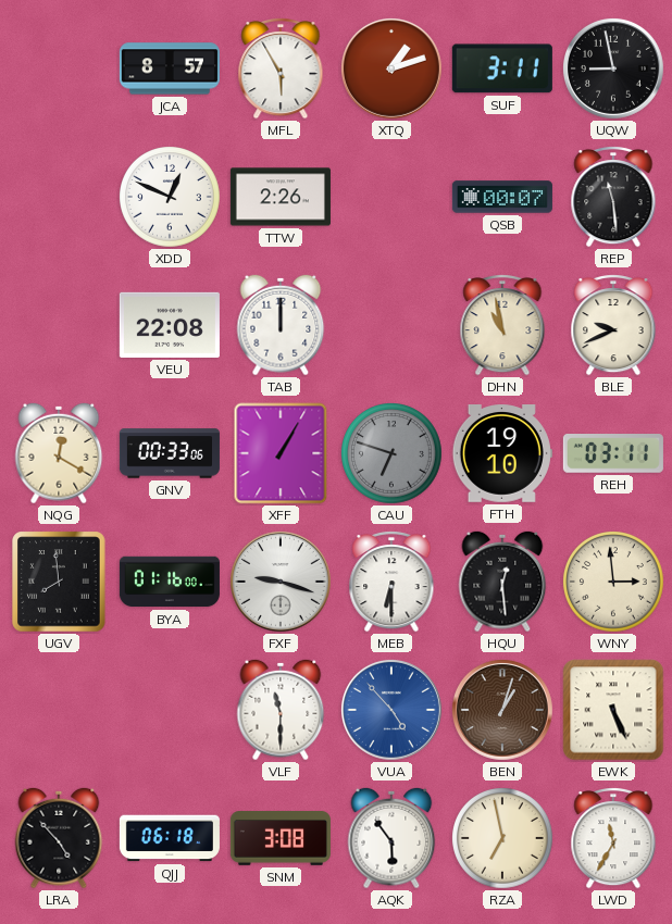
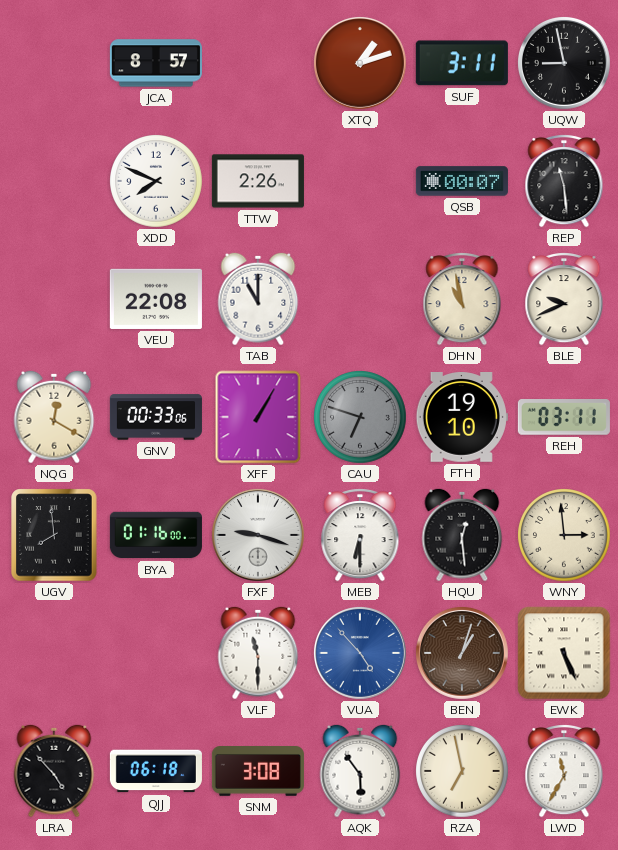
MFL: 5:55 -> none (281, 70)
XDD: 12:49 -> 7:49 (157, 182)
TAB: 12:00 -> 11:00 (258, 299)
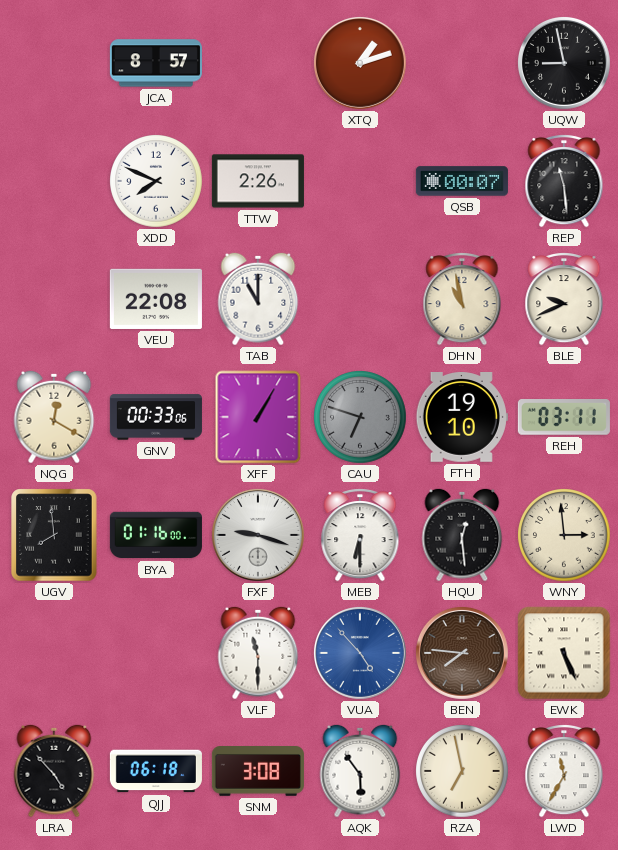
SUF: 3:11 -> none (462, 63)
BEN: 1:03 -> 7:46 (462, 653)
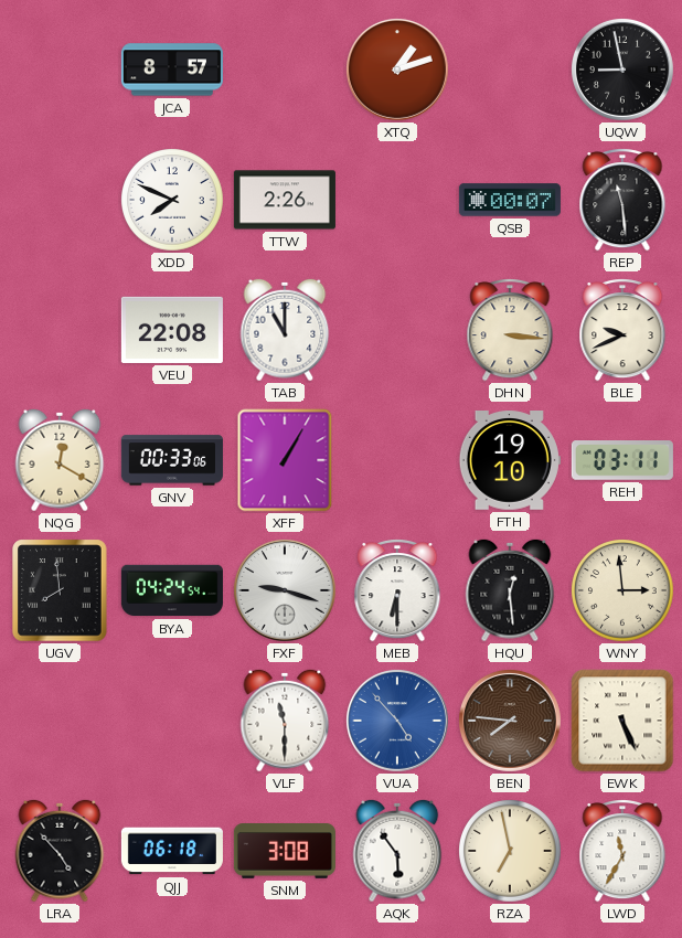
DHN: 10:58 -> 3:16 (510, 331)
CAU: 6:48 -> none (361, 418)
BYA: 01:16 -> 04:24 (172, 590)
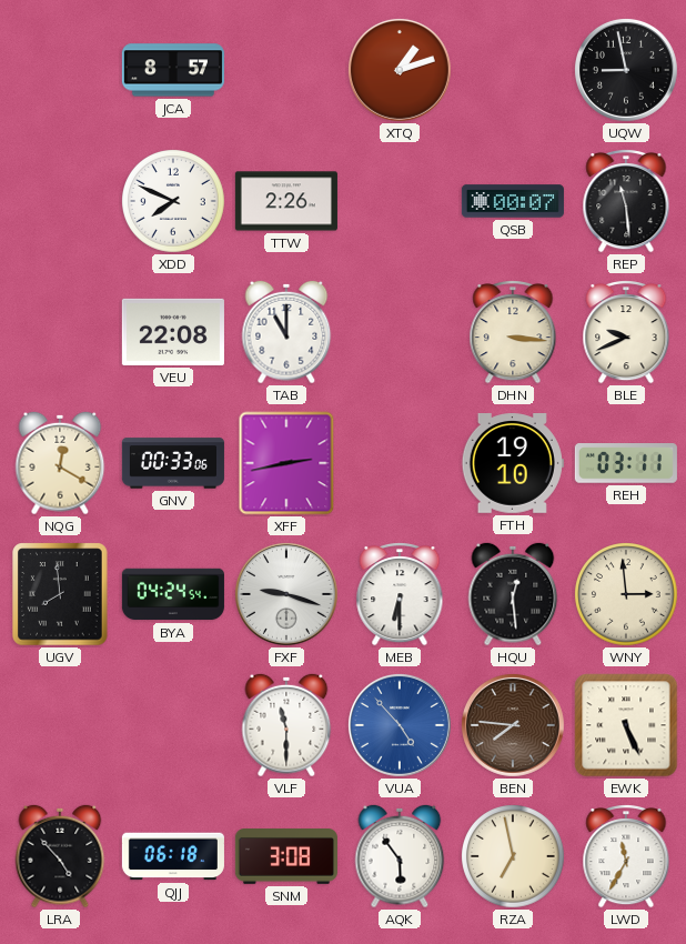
XFF: 1:05 -> 2:43 (286, 463)
